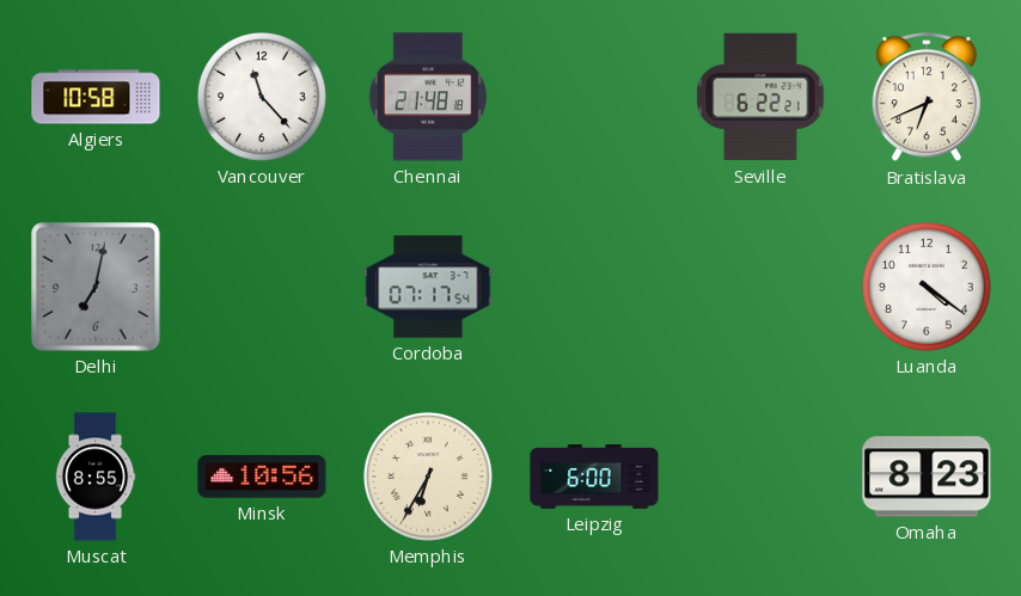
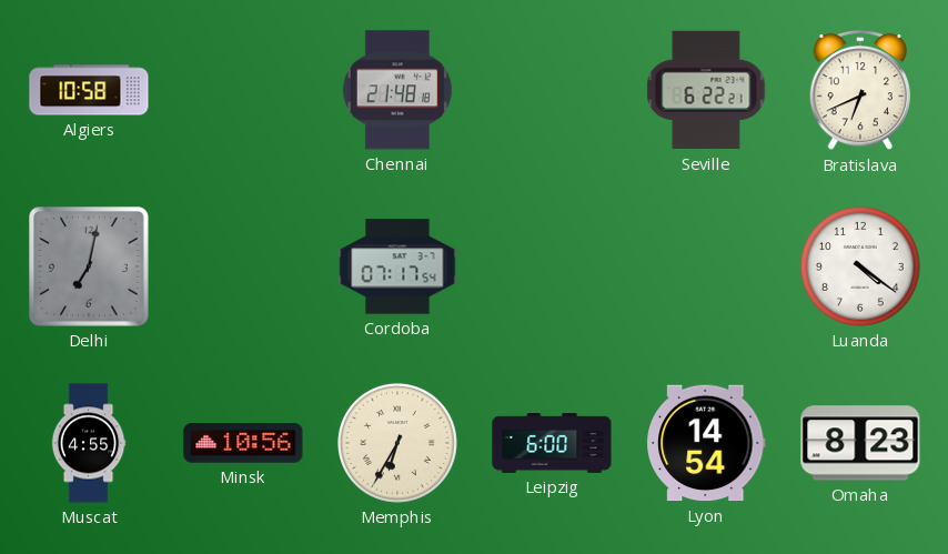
Vancouver: 11:23 -> none (262, 97)
Muscat: 8:55 -> 4:55 (89, 443)
Lyon: none -> 14:54 (706, 443)
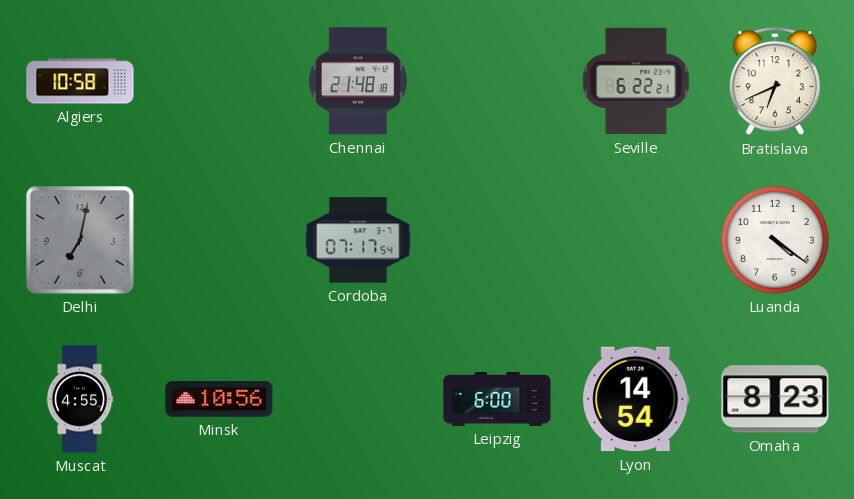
Memphis: 6:35 -> none (397, 443)
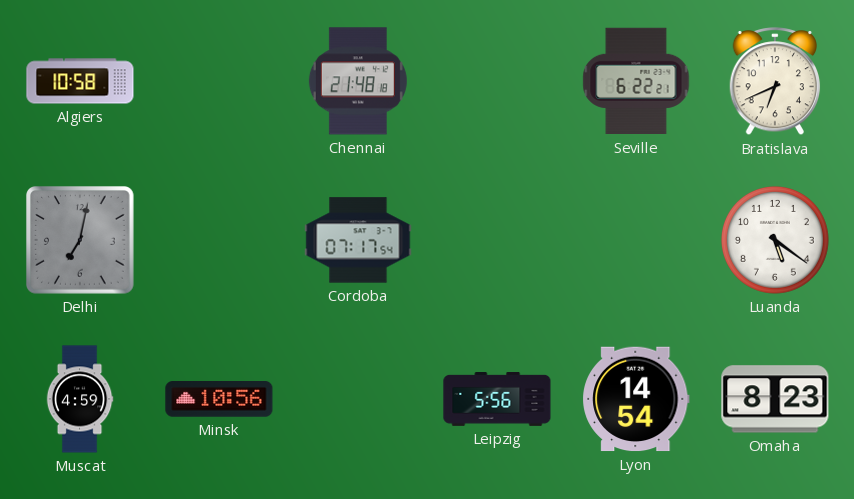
Luanda: 4:21 -> 5:21 (775, 240)
Muscat: 4:55 -> 4:59 (80, 399)
Leipzig: 6:00 -> 5:56 (497, 400)
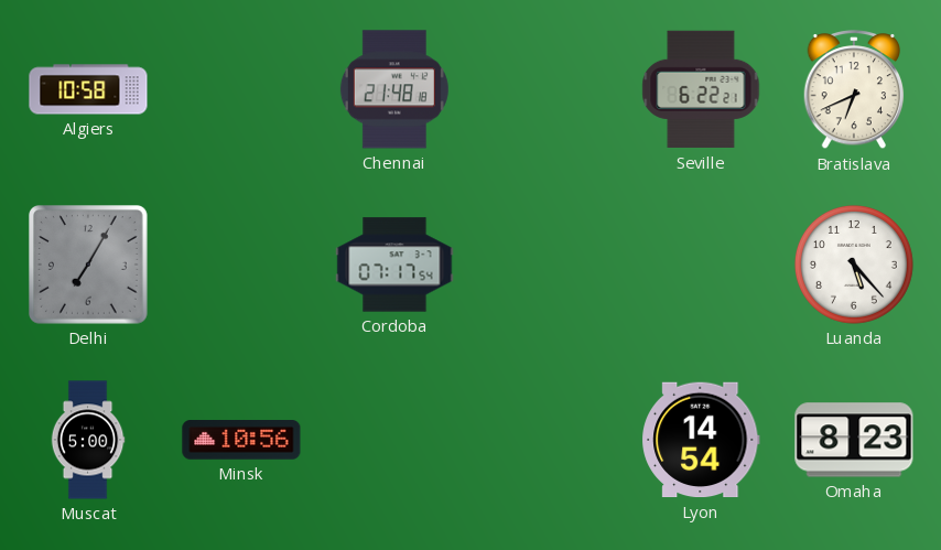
Delhi: 7:02 -> 7:05 (89, 266)
Luanda: 5:21 -> 5:23 (854, 265)
Muscat: 4:59 -> 5:00 (88, 440)
Leipzig: 5:56 -> none (497, 400)
